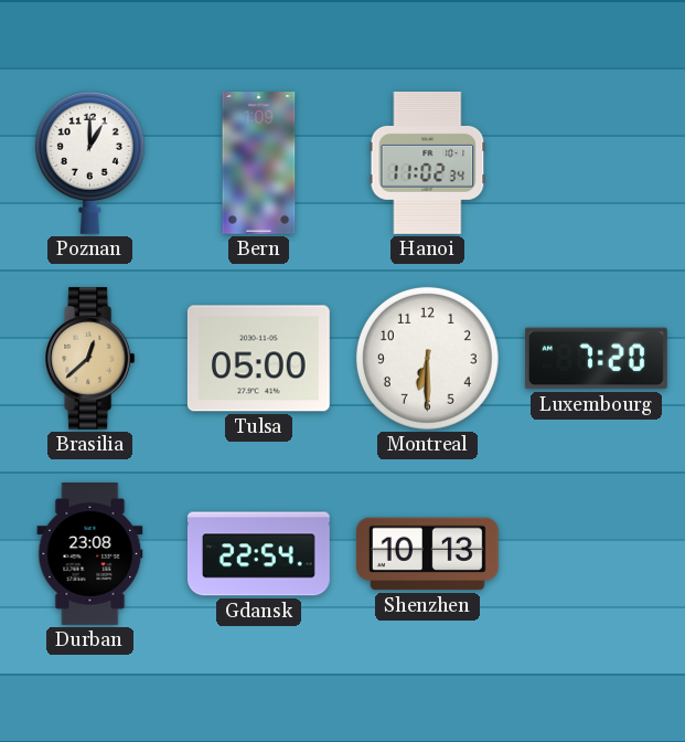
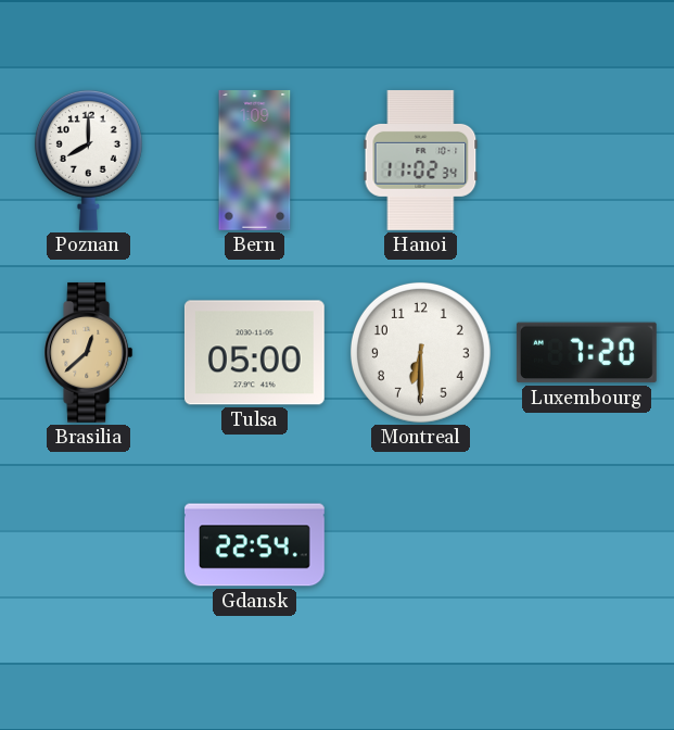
Poznan: 1:00 -> 8:00 (88, 160)
Durban: 23:08 -> none (90, 554)
Shenzhen: 10:13 -> none (427, 554)
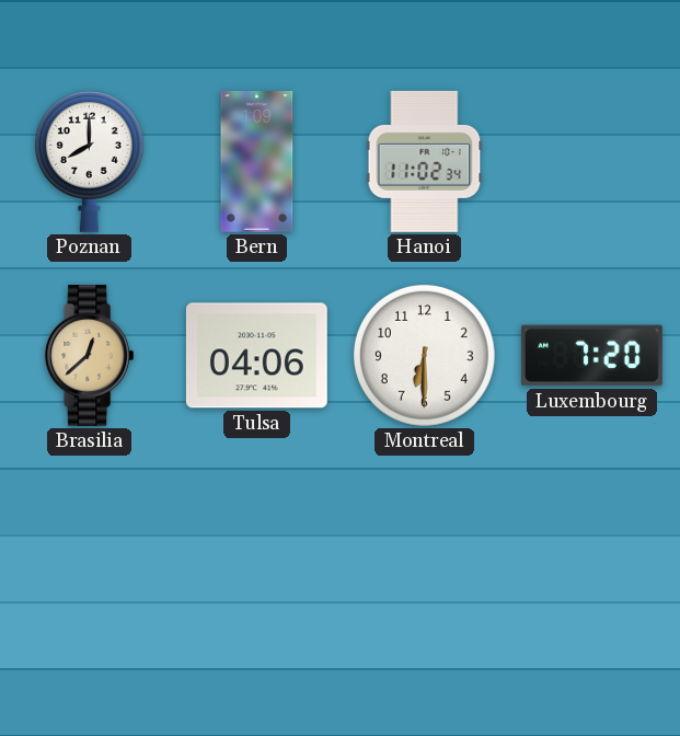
Tulsa: 05:00 -> 04:06 (256, 356)
Gdansk: 22:54 -> none (254, 545)
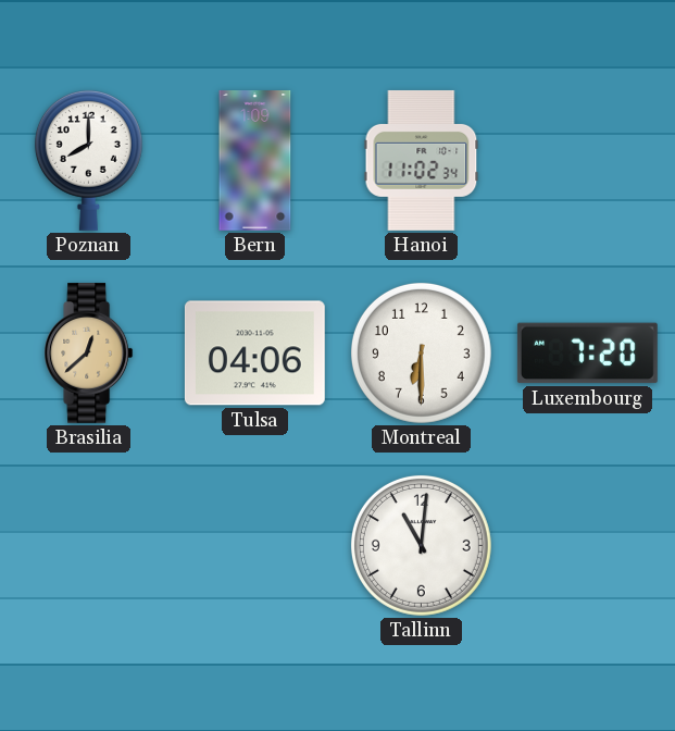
Tallinn: none -> 11:01 (421, 545)
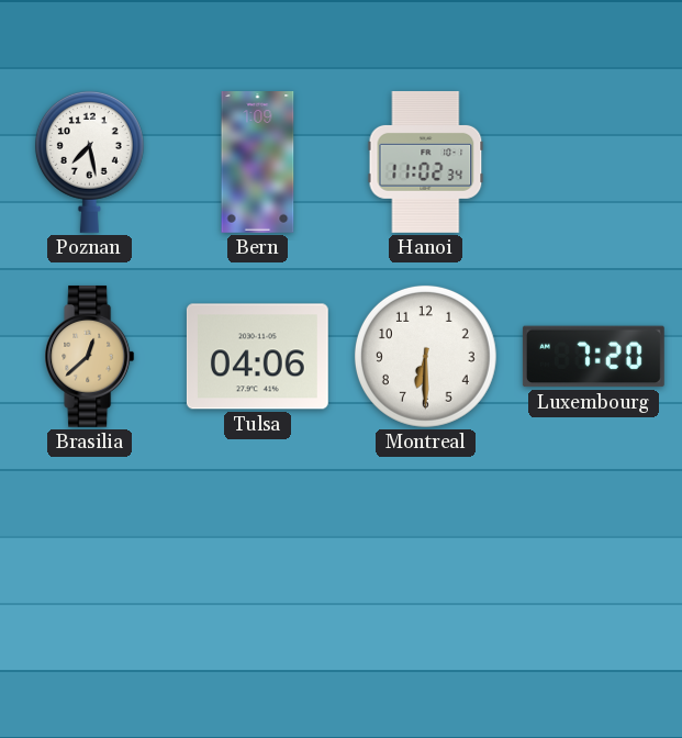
Poznan: 8:00 -> 7:28 (89, 161)
Tallinn: 11:01 -> none (421, 545)
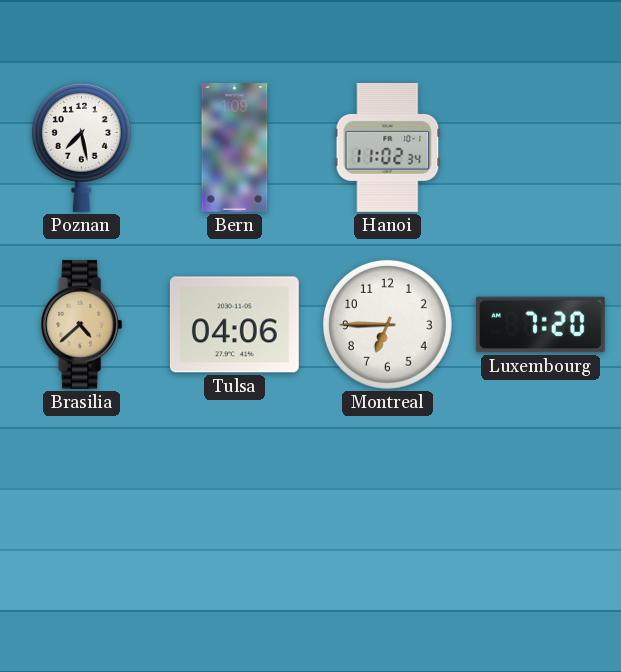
Brasilia: 12:38 -> 4:38 (82, 324)
Montreal: 6:30 -> 6:45 (387, 324)
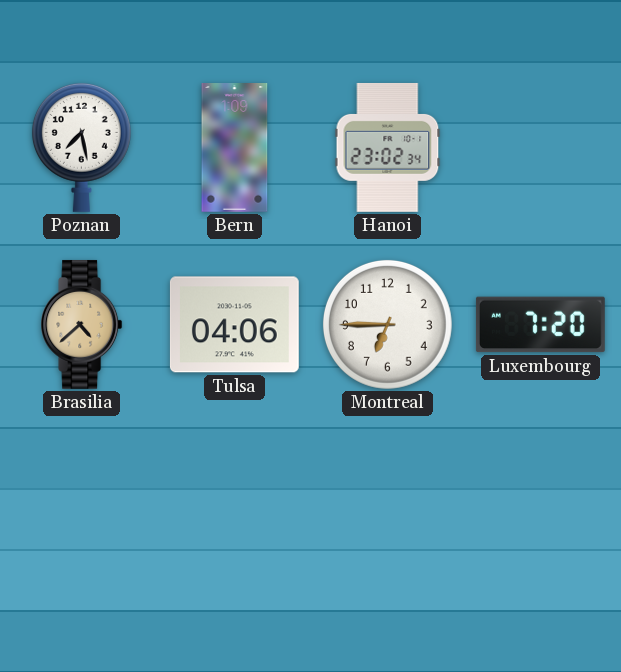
Hanoi: 11:02 -> 23:02 (388, 147)
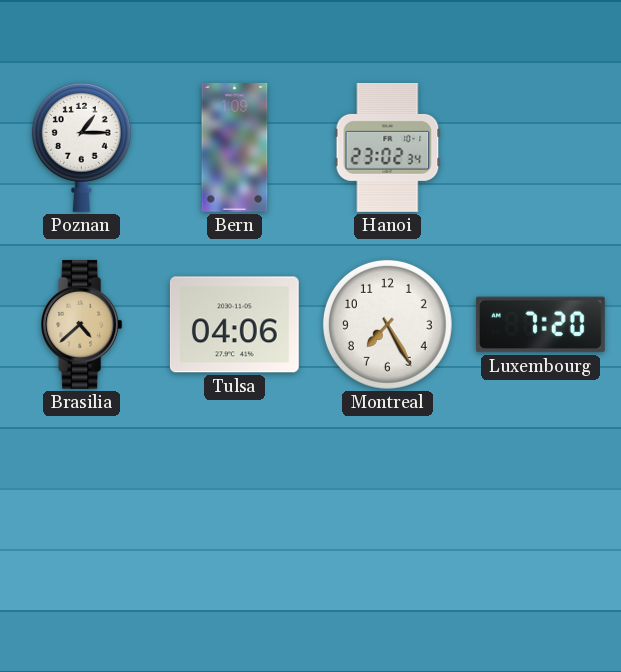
Poznan: 7:28 -> 1:15 (81, 147)
Montreal: 6:45 -> 7:25 (387, 324)
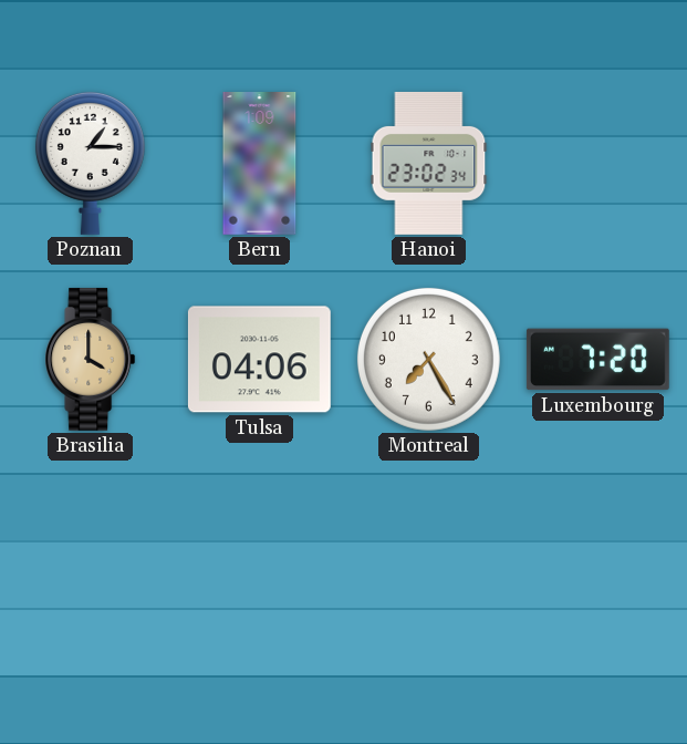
Brasilia: 4:38 -> 4:00 (91, 359)
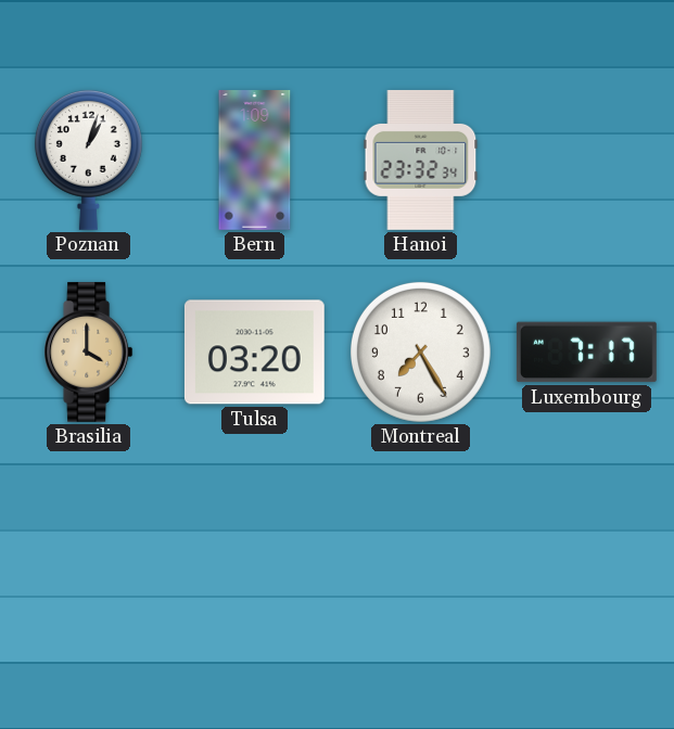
Poznan: 1:15 -> 1:03 (88, 159)
Hanoi: 23:02 -> 23:32 (421, 159)
Tulsa: 04:06 -> 03:20 (254, 353)
Luxembourg: 7:20 -> 7:17 (586, 353)
